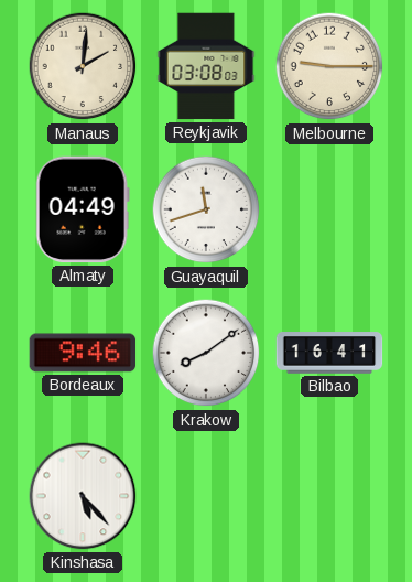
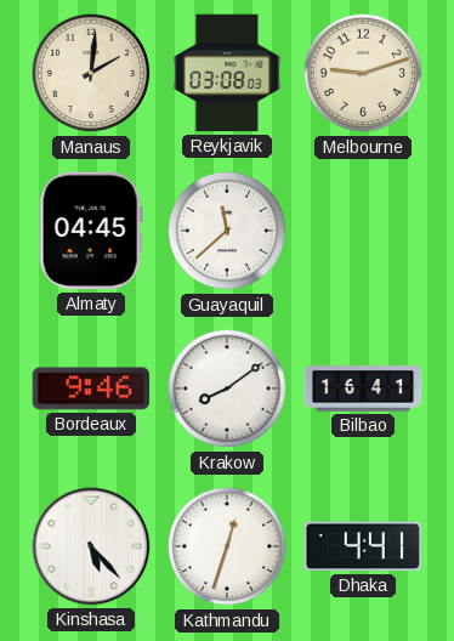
Melbourne: 9:15 -> 9:12 (363, 73)
Almaty: 04:49 -> 04:45 (91, 231)
Guayaquil: 11:42 -> 11:38 (227, 231)
Kathmandu: none -> 12:33 (227, 546)
Dhaka: none -> 4:41 (363, 546)
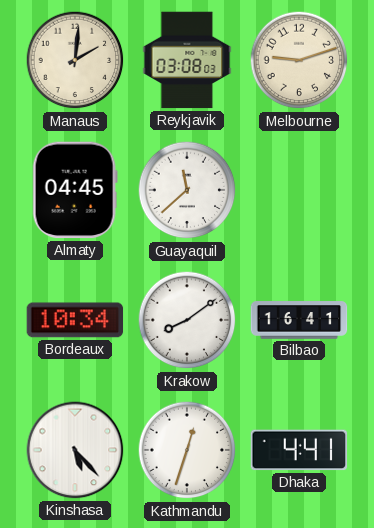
Bordeaux: 9:46 -> 10:34 (75, 320)
